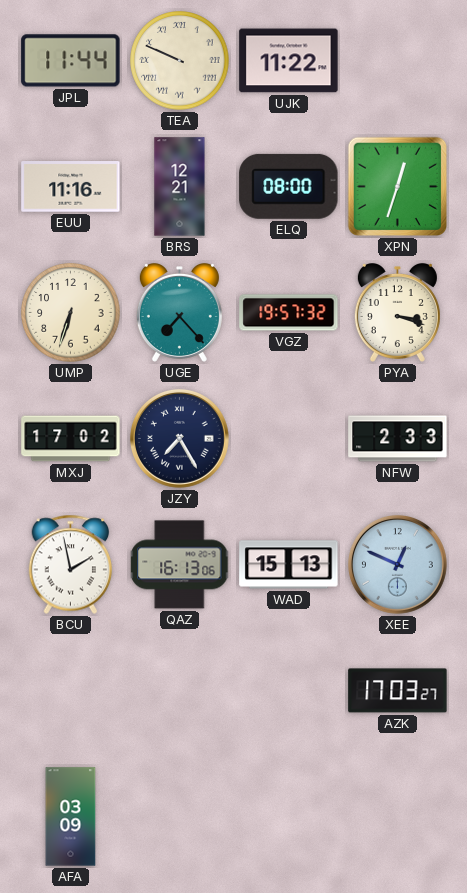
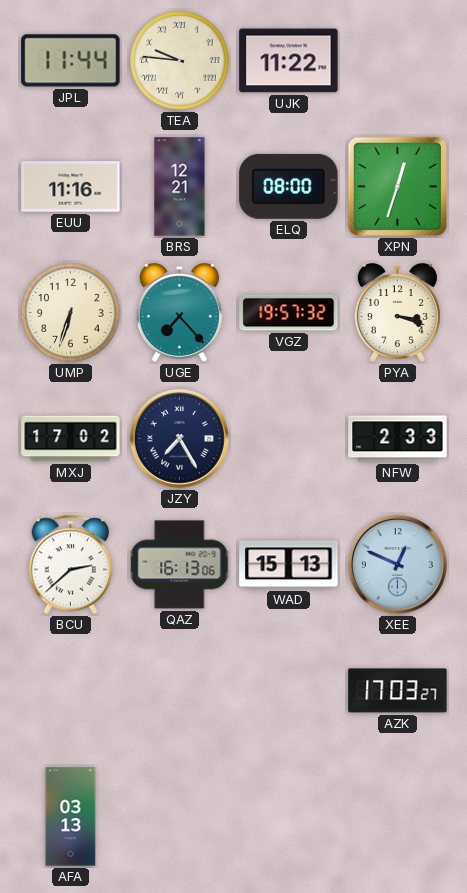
TEA: 9:49 -> 9:46 (180, 61)
BCU: 1:58 -> 2:38 (71, 565)
AFA: 03:09 -> 03:13 (71, 817)
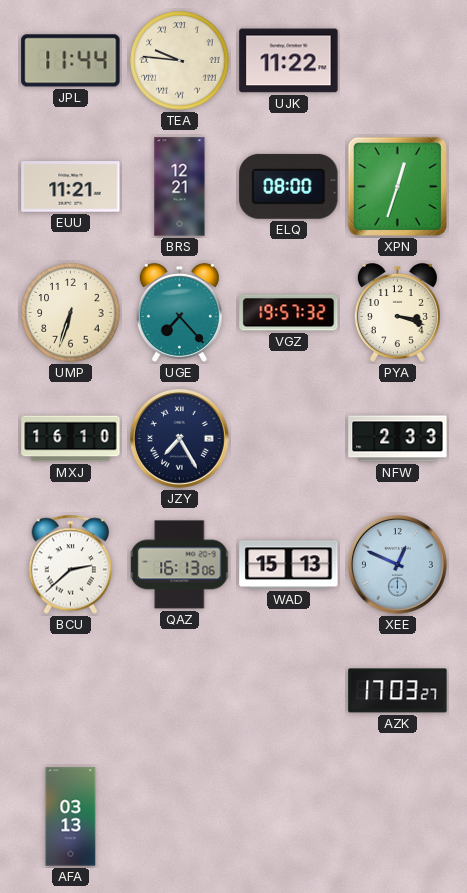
EUU: 11:16 -> 11:21 (71, 187)
MXJ: 17:02 -> 16:10 (71, 439)
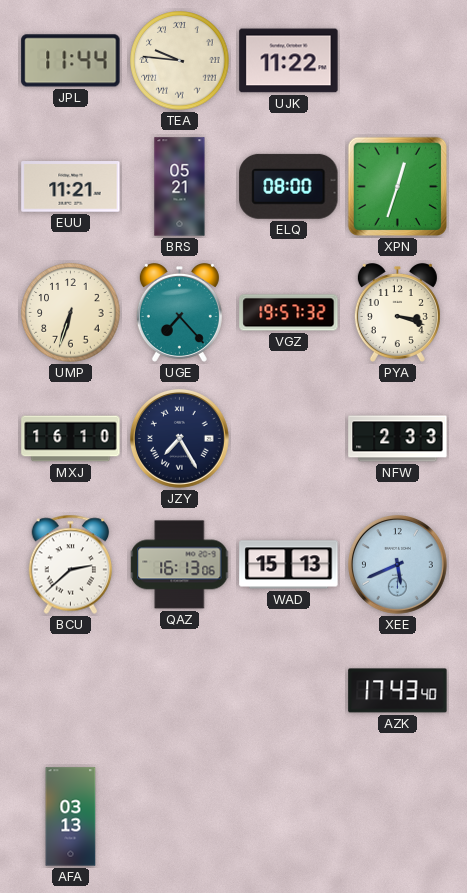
BRS: 12:21 -> 05:21 (180, 187)
XEE: 12:49 -> 5:41 (397, 564)
AZK: 17:03 -> 17:43 (398, 691)
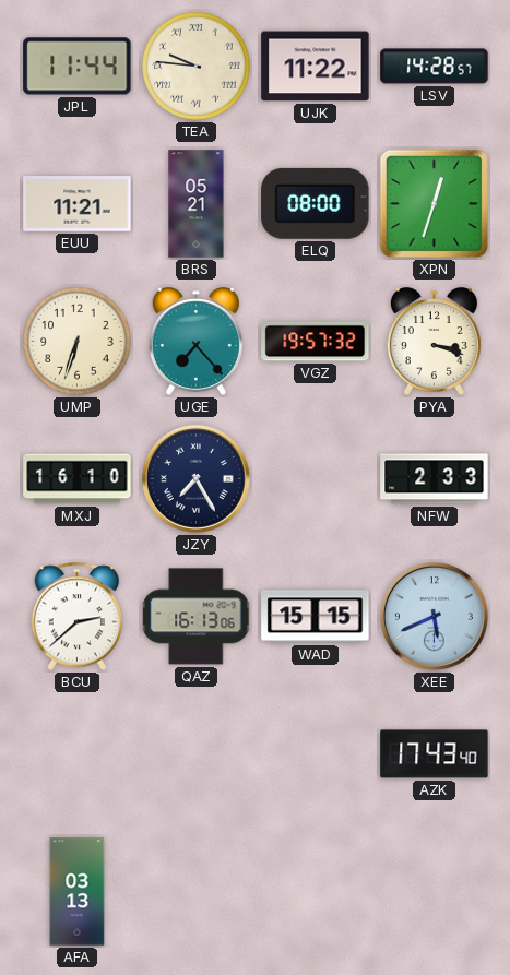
LSV: none -> 14:28 (435, 67)
WAD: 15:13 -> 15:15 (316, 617)
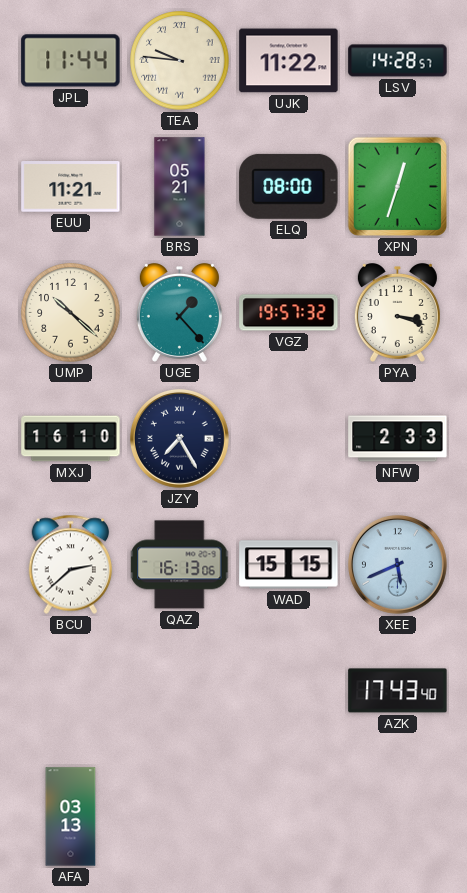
UMP: 6:33 -> 10:22 (71, 313)
UGE: 7:23 -> 1:23 (179, 313)
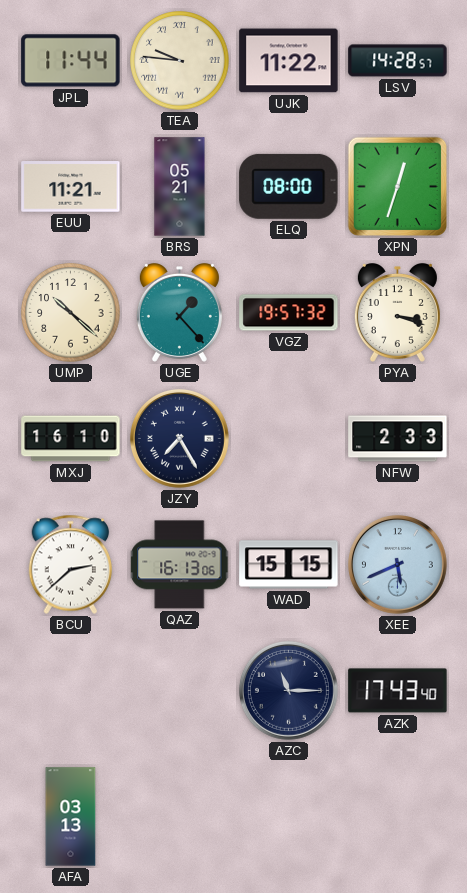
AZC: none -> 11:15 (288, 690)
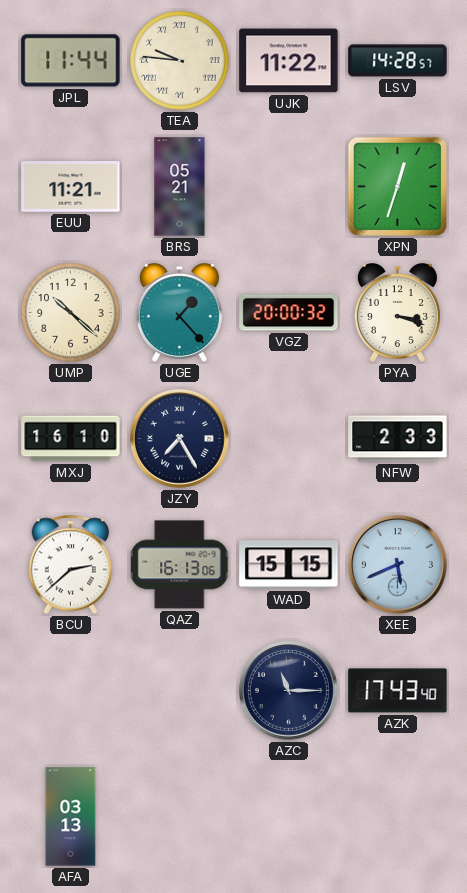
ELQ: 08:00 -> none (289, 186)
VGZ: 19:57 -> 20:00 (289, 313)
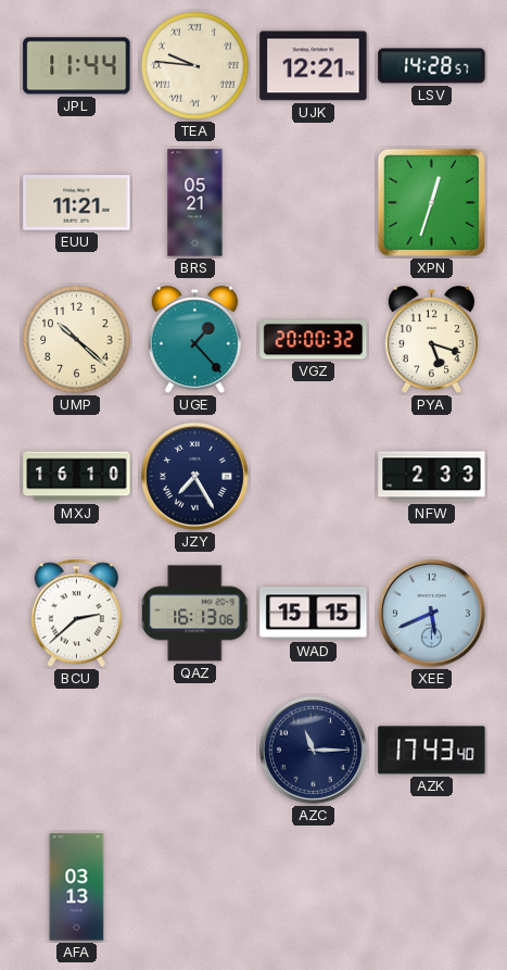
UJK: 11:22 -> 12:21 (314, 66)
PYA: 3:18 -> 5:18 (431, 340)
